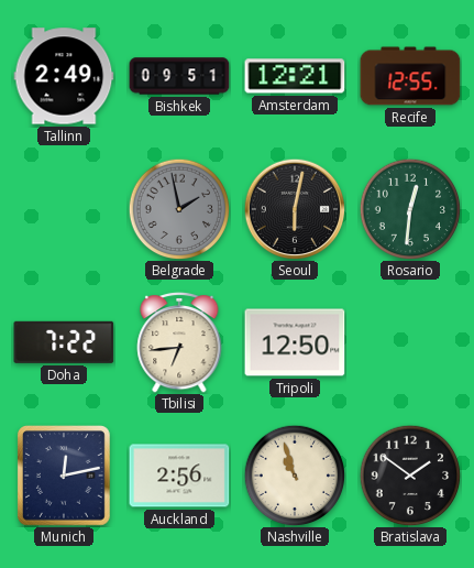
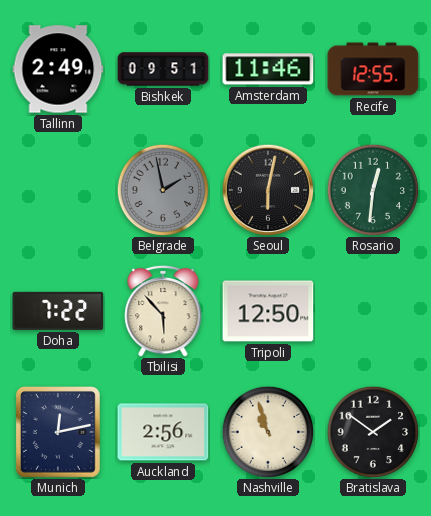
Amsterdam: 12:21 -> 11:46 (268, 69)
Tbilisi: 6:44 -> 5:53 (163, 311)
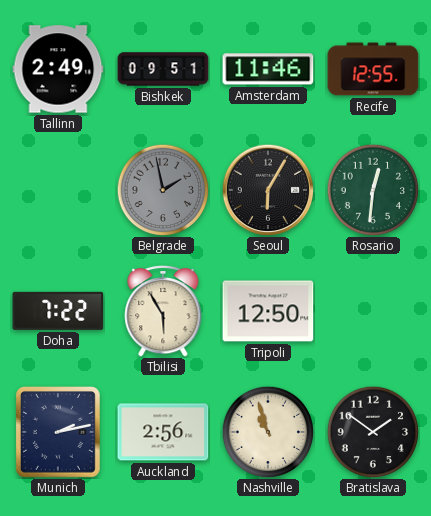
Seoul: 6:02 -> 6:05 (268, 190)
Tbilisi: 5:53 -> 5:55 (163, 311)
Munich: 12:13 -> 2:13 (59, 433)
